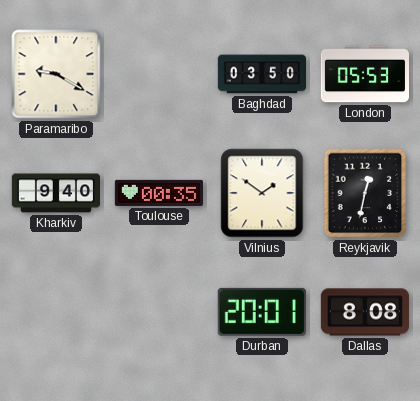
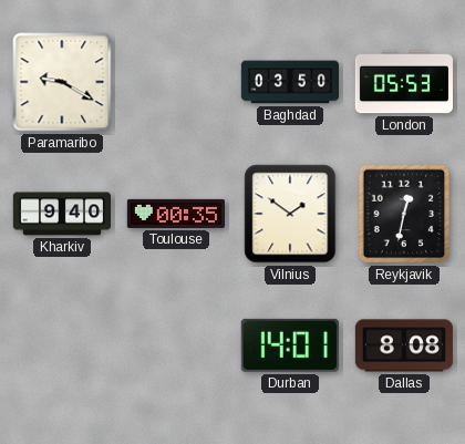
Durban: 20:01 -> 14:01 (290, 345)
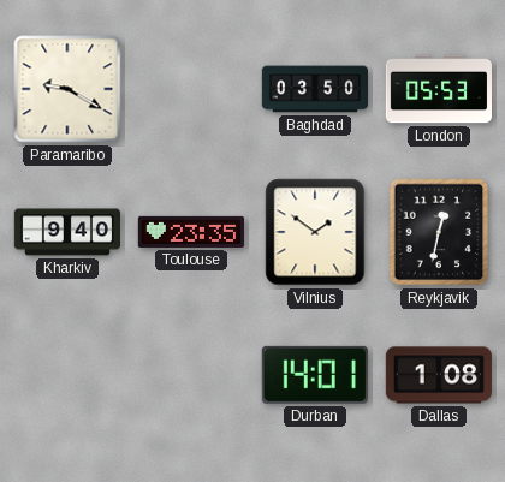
Toulouse: 00:35 -> 23:35 (191, 232)
Dallas: 8:08 -> 1:08 (439, 375)
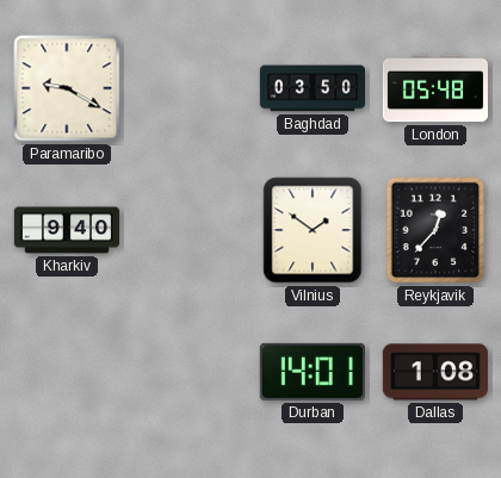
London: 05:53 -> 05:48 (434, 88)
Toulouse: 23:35 -> none (191, 232)
Reykjavik: 12:32 -> 12:37 (435, 230)
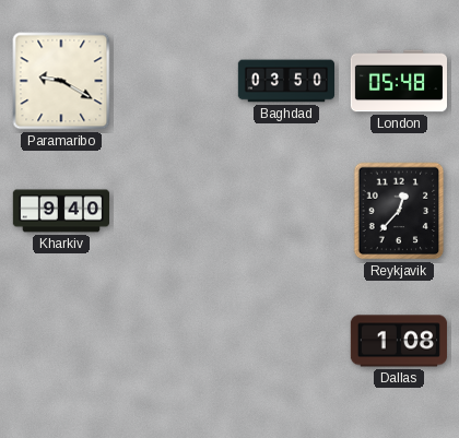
Vilnius: 1:51 -> none (313, 230)
Durban: 14:01 -> none (313, 372)
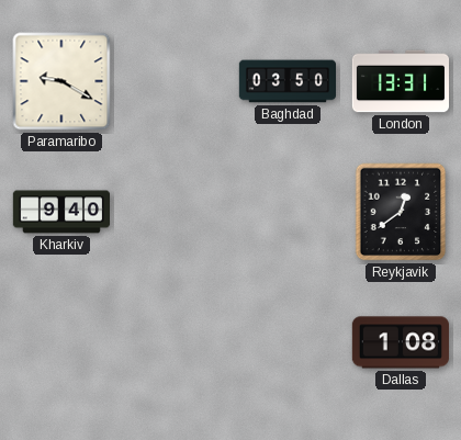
London: 05:48 -> 13:31 (400, 81)
Reykjavik: 12:37 -> 12:39 (401, 212)
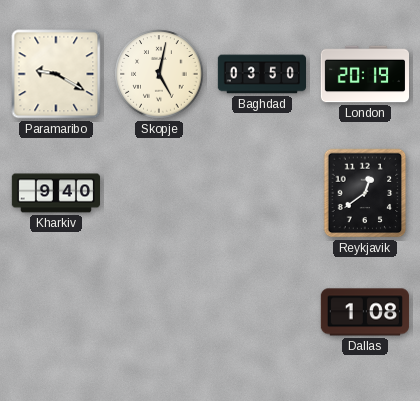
Skopje: none -> 5:02 (159, 74)
London: 13:31 -> 20:19 (364, 74)
